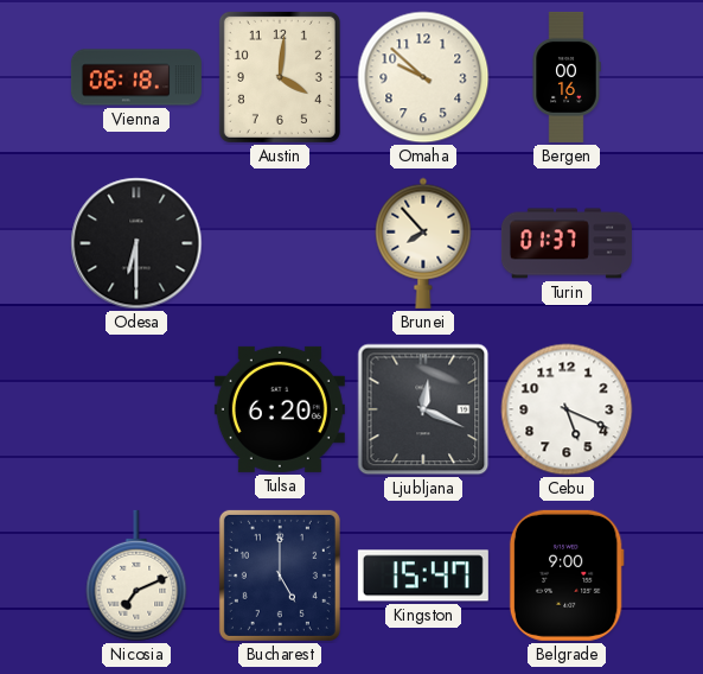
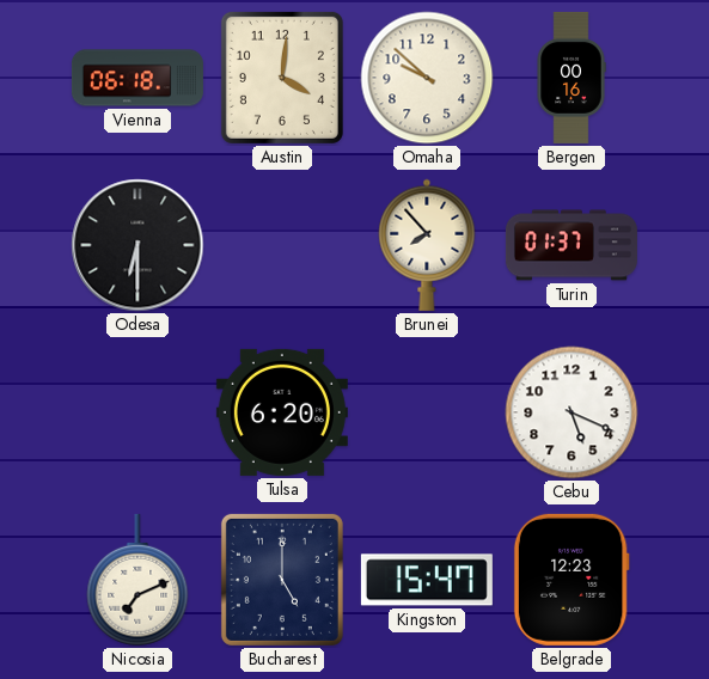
Ljubljana: 12:19 -> none (423, 409)
Belgrade: 9:00 -> 12:23 (572, 580)
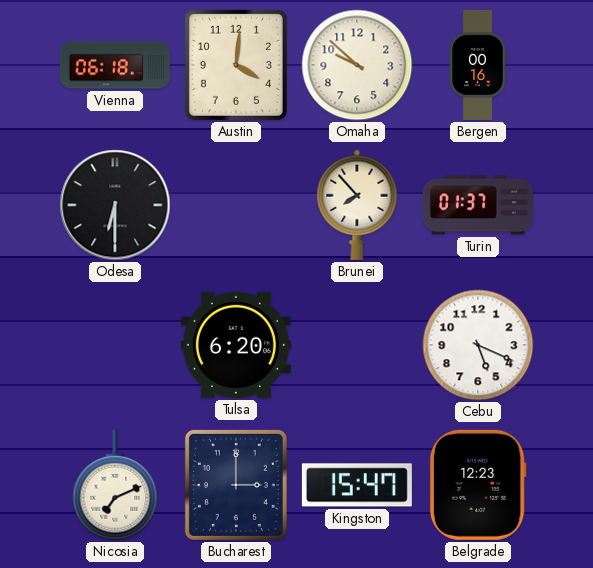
Bucharest: 5:00 -> 3:00 (236, 485)
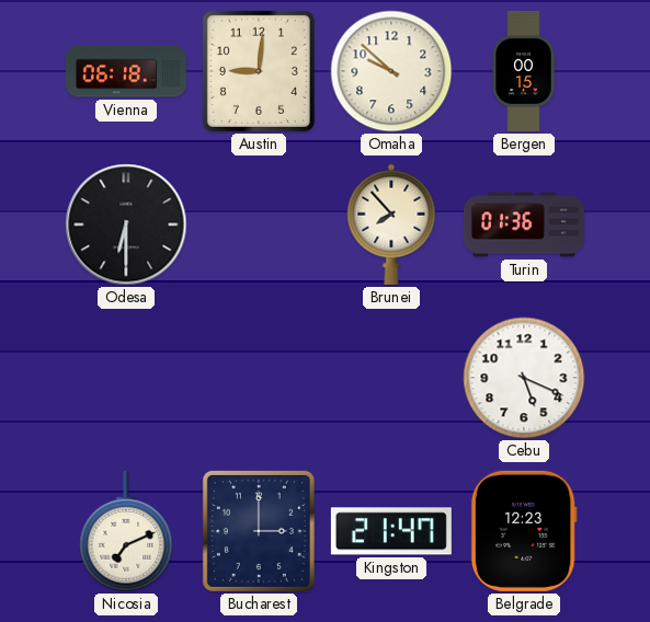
Austin: 4:01 -> 9:01 (259, 71)
Bergen: 00:16 -> 00:15 (524, 71)
Turin: 01:37 -> 01:36 (524, 224)
Tulsa: 6:20 -> none (236, 345)
Kingston: 15:47 -> 21:47 (391, 531)
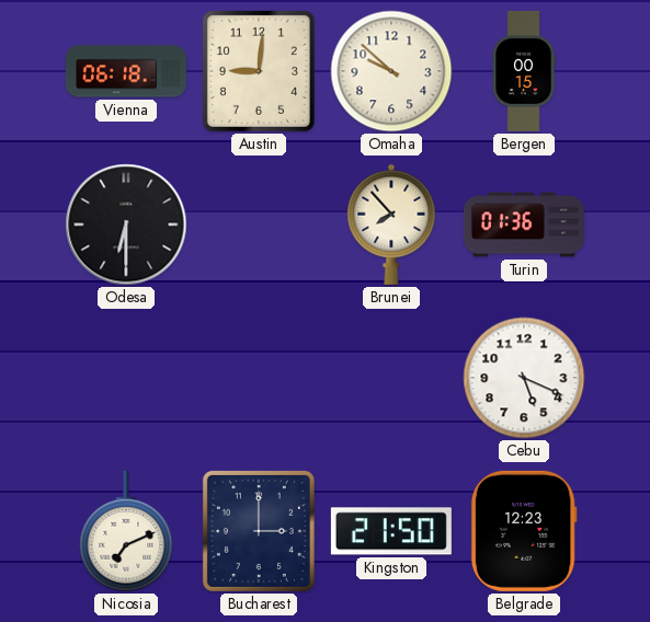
Kingston: 21:47 -> 21:50 (391, 531)
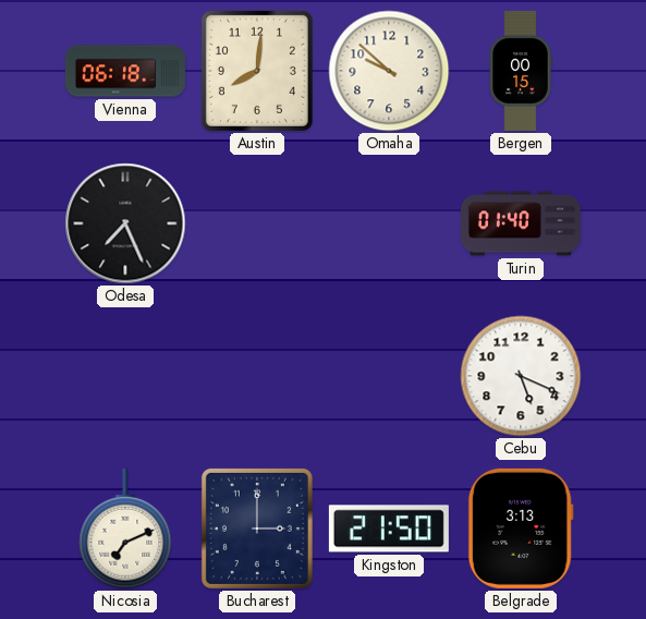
Austin: 9:01 -> 8:01 (257, 71)
Odesa: 6:30 -> 7:26 (125, 223)
Brunei: 7:53 -> none (391, 224)
Turin: 01:36 -> 01:40 (521, 223)
Belgrade: 12:23 -> 3:13 (521, 529)
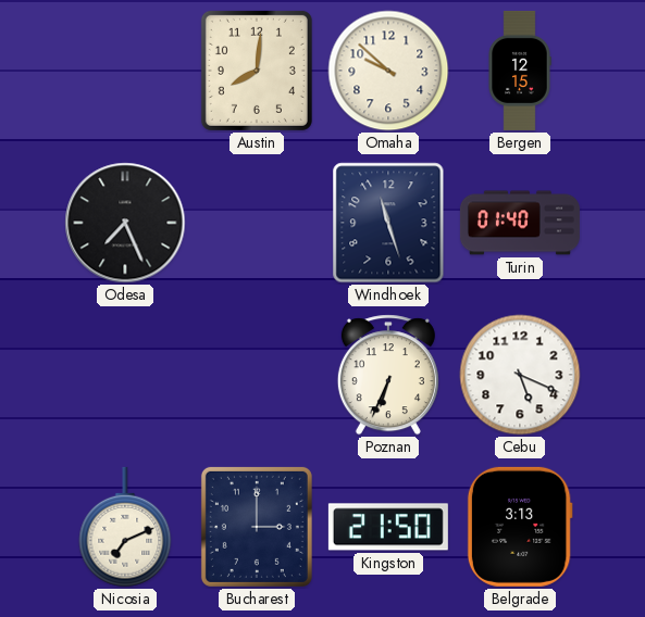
Vienna: 06:18 -> none (125, 71)
Bergen: 00:15 -> 12:15 (520, 71)
Windhoek: none -> 11:27 (388, 223)
Poznan: none -> 6:34 (388, 375)
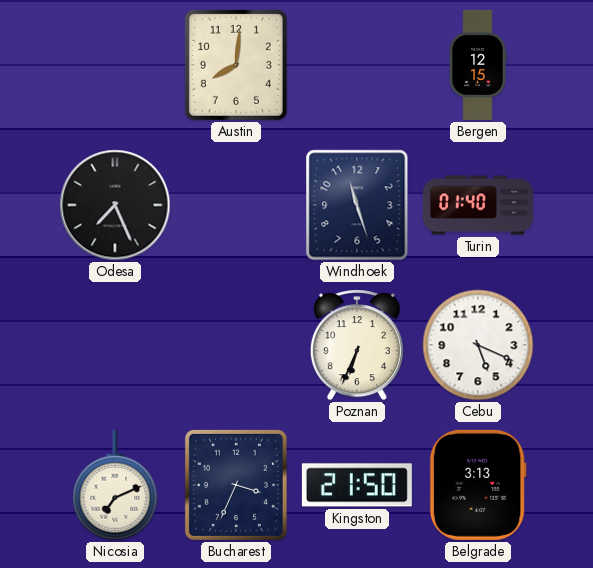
Omaha: 9:52 -> none (388, 71)
Bucharest: 3:00 -> 3:34 (236, 485)
